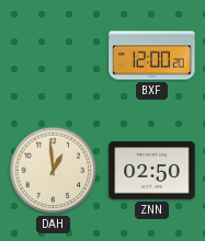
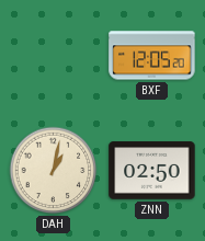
BXF: 12:00 -> 12:05 (152, 56)
DAH: 12:59 -> 1:02 (54, 171)
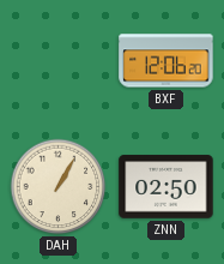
BXF: 12:05 -> 12:06 (167, 61)
DAH: 1:02 -> 1:05 (59, 187)
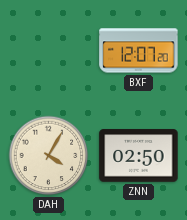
BXF: 12:06 -> 12:07 (139, 51)
DAH: 1:05 -> 4:05 (49, 156)
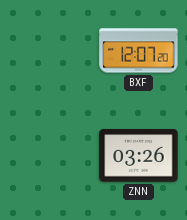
DAH: 4:05 -> none (49, 156)
ZNN: 02:50 -> 03:26 (139, 156)
